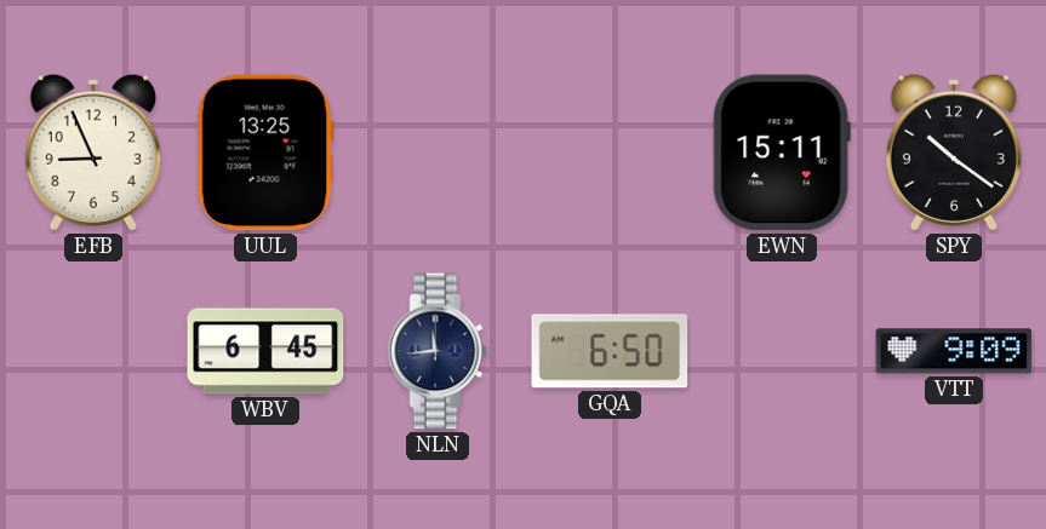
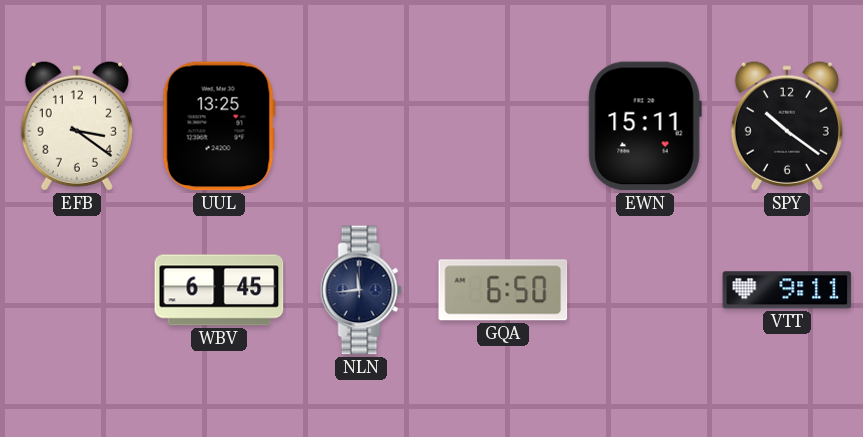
EFB: 8:56 -> 3:21 (77, 126)
VTT: 9:09 -> 9:11 (787, 290)
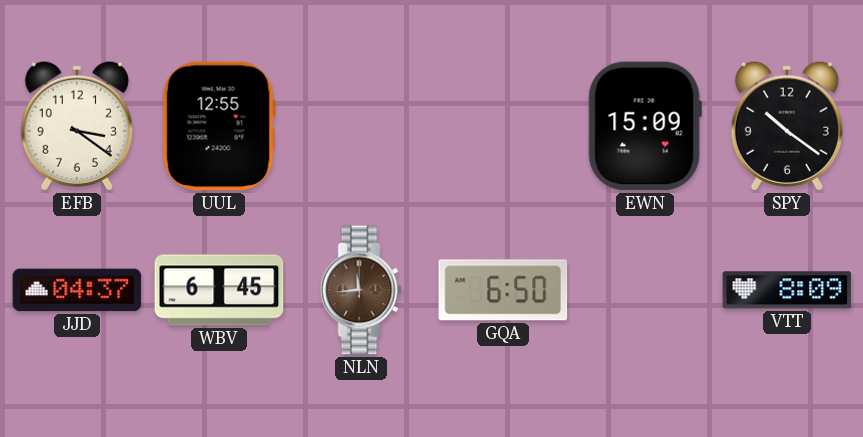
UUL: 13:25 -> 12:55 (219, 126)
EWN: 15:11 -> 15:09 (645, 126)
JJD: none -> 04:37 (77, 290)
NLN dial: navy -> brown (361, 290)
VTT: 9:11 -> 8:09 (787, 290)
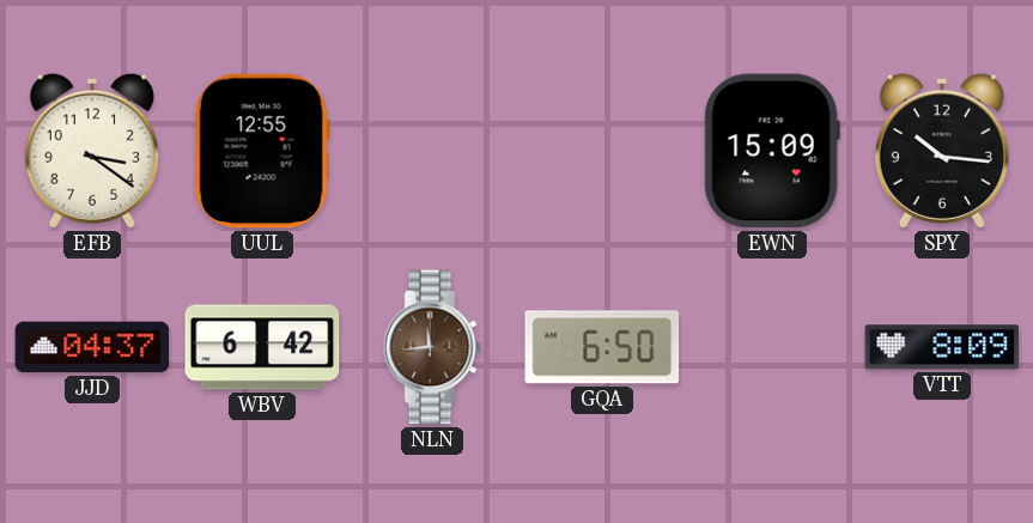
SPY: 10:21 -> 10:16 (942, 151)
WBV: 6:45 -> 6:42 (262, 347)
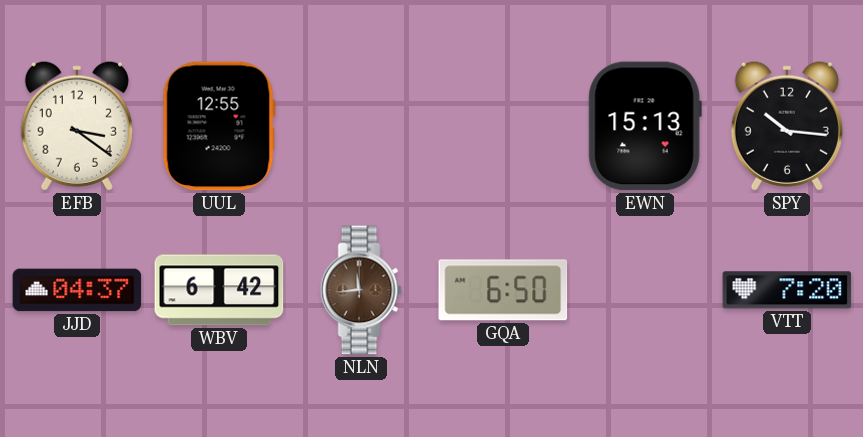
EWN: 15:09 -> 15:13 (645, 126)
VTT: 8:09 -> 7:20 (787, 290)
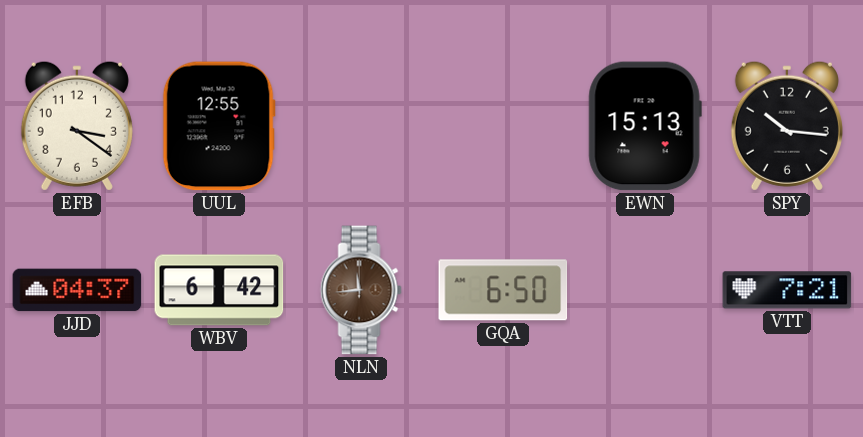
VTT: 7:20 -> 7:21 (787, 290)
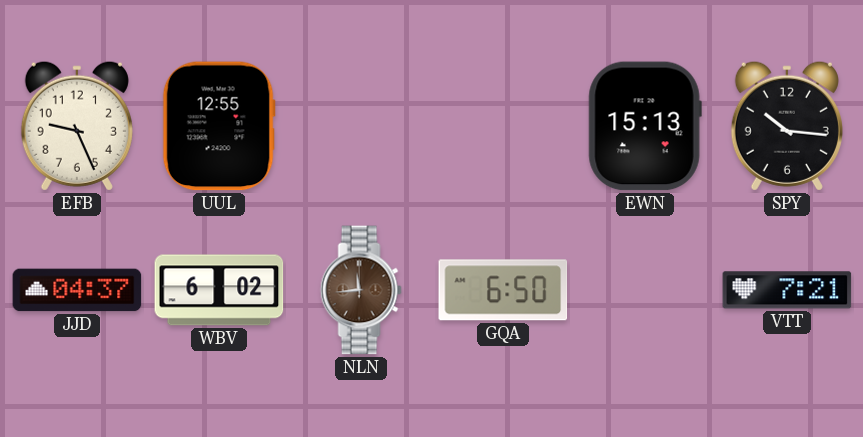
EFB: 3:21 -> 9:26 (77, 126)
WBV: 6:42 -> 6:02 (219, 290)
